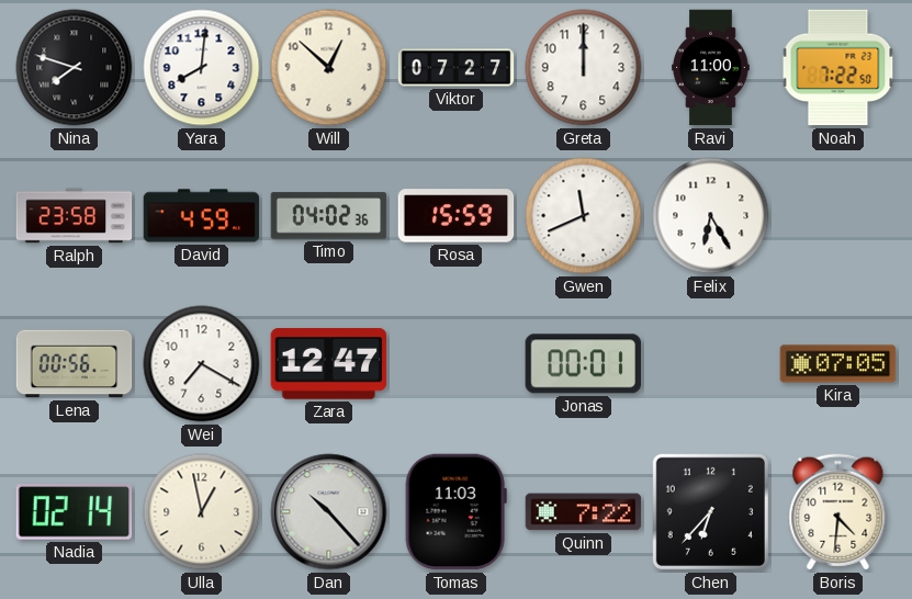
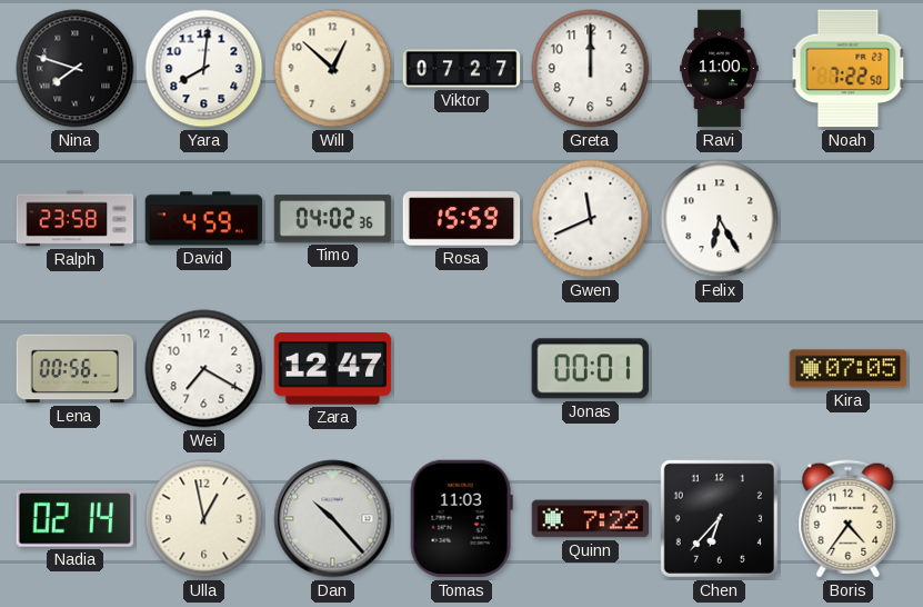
Boris: 4:31 -> 4:36 (849, 519)
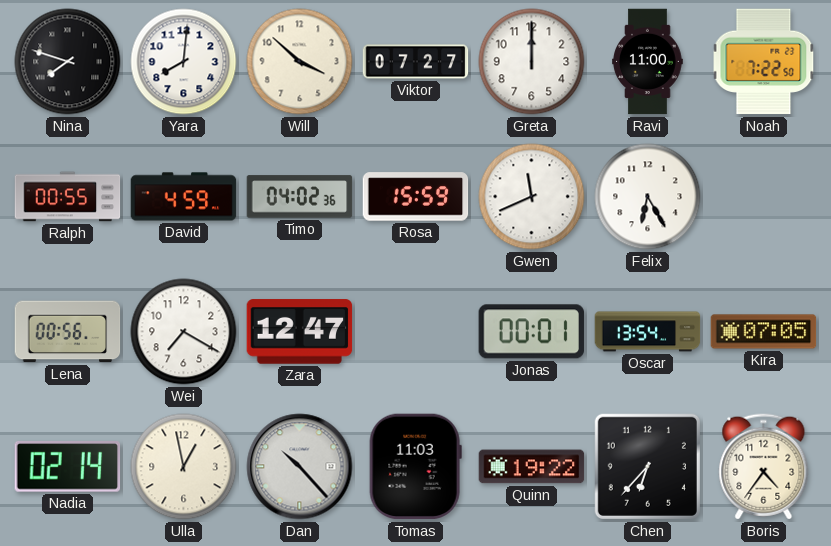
Will: 12:52 -> 3:52 (300, 62)
Ralph: 23:58 -> 00:55 (68, 197)
Oscar: none -> 13:54 (648, 332)
Quinn: 7:22 -> 19:22 (532, 467)
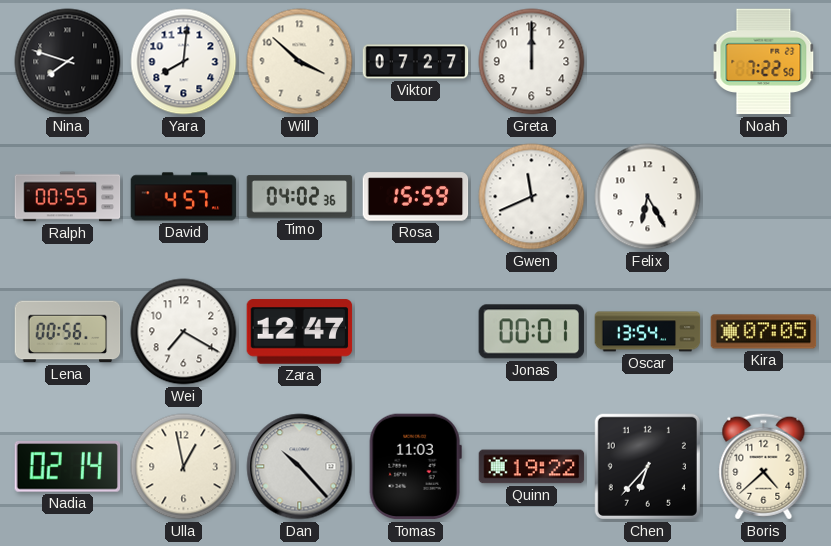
Ravi: 11:00 -> none (648, 62)
David: 4:59 -> 4:57 (184, 197)
Boris: 4:36 -> 4:38 (764, 467)
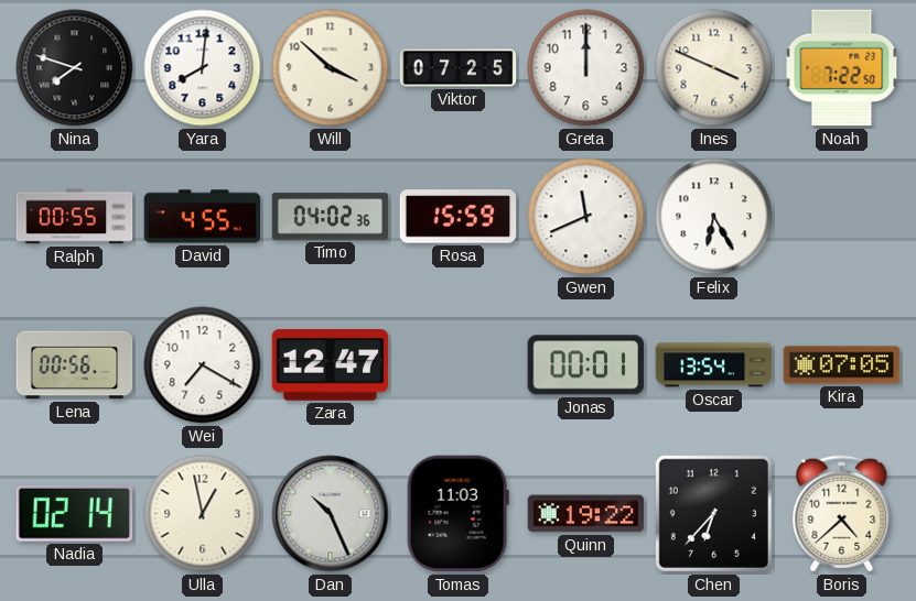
Viktor: 07:27 -> 07:25 (459, 68)
Ines: none -> 3:49 (714, 68)
David: 4:57 -> 4:55 (203, 217)
Dan: 10:23 -> 10:26 (331, 514)
